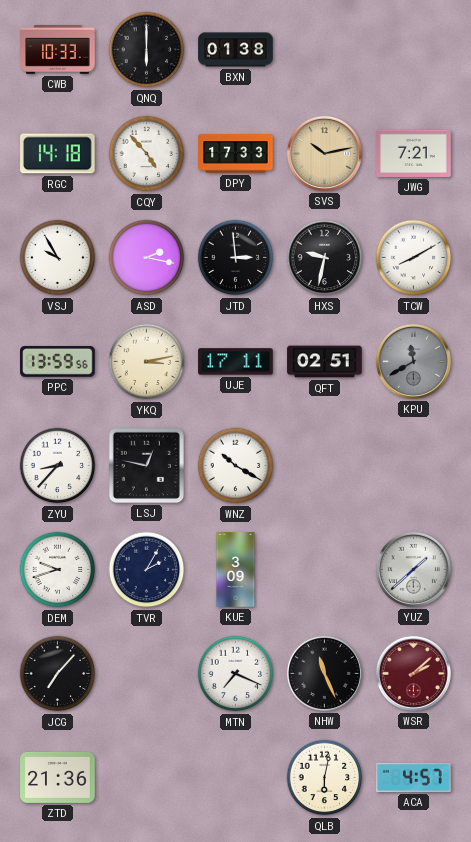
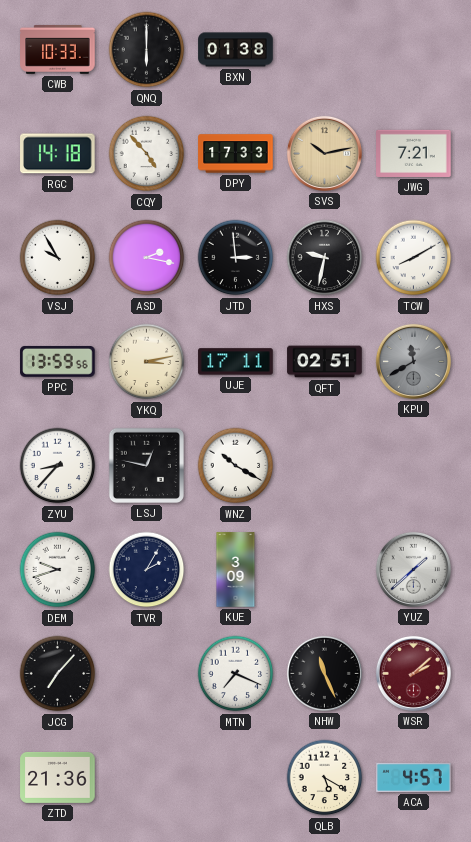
QLB: 6:02 -> 5:20 (325, 778)
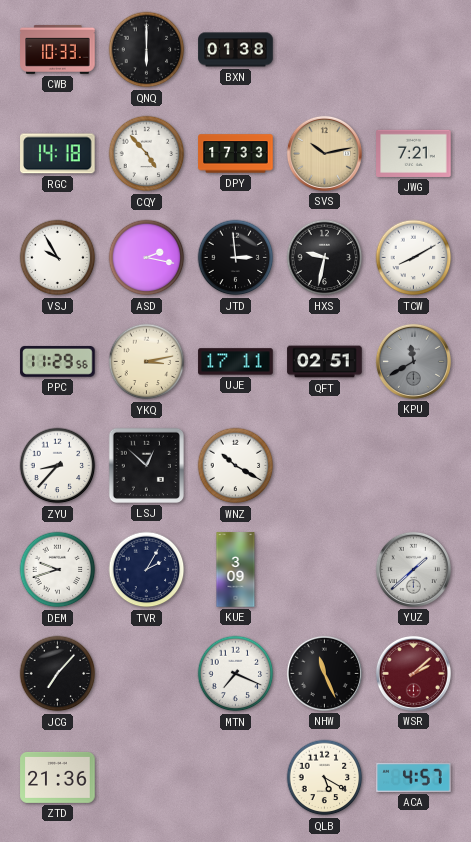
PPC: 13:59 -> 11:29 (58, 361)
LSJ: 12:47 -> 12:52 (146, 465)
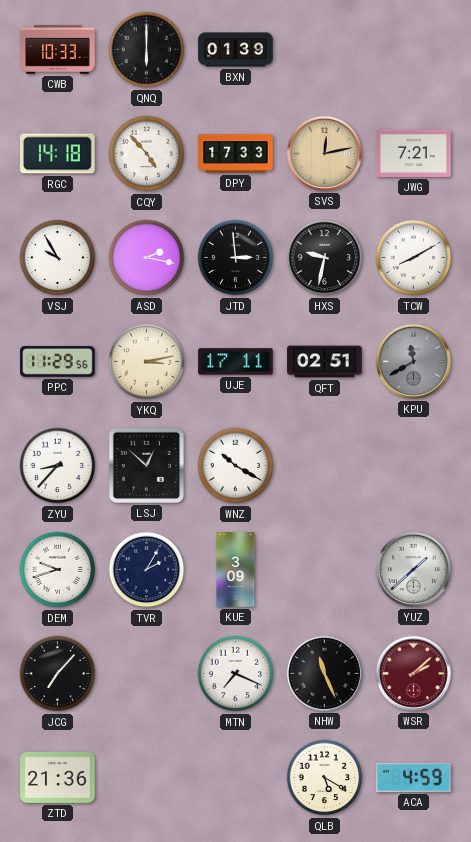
BXN: 01:38 -> 01:39 (236, 50)
SVS: 10:13 -> 12:13 (324, 153)
ACA: 4:57 -> 4:59 (414, 777)
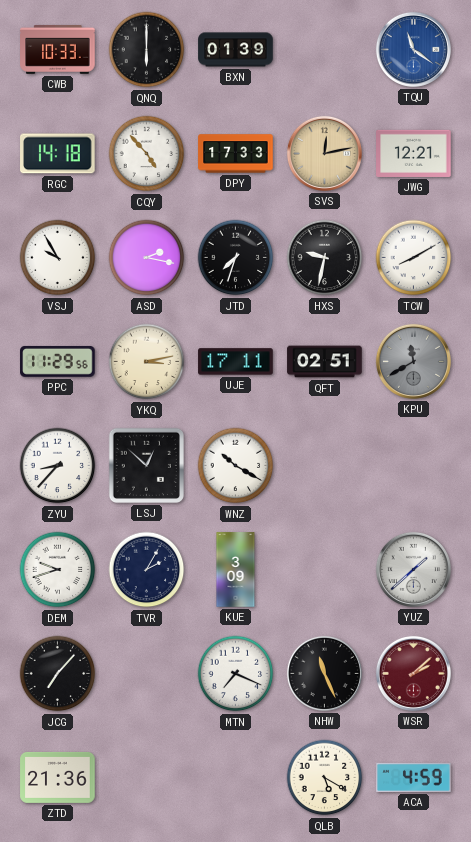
TQU: none -> 11:21 (413, 49)
JWG: 7:21 -> 12:21 (414, 153)
JTD: 2:59 -> 7:33 (236, 258)
